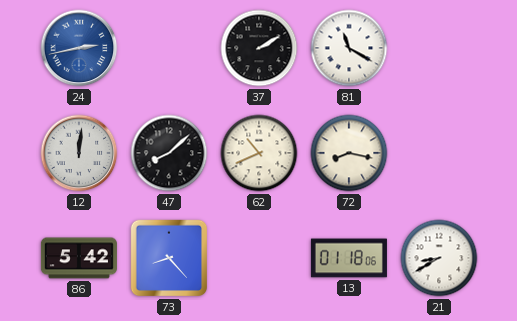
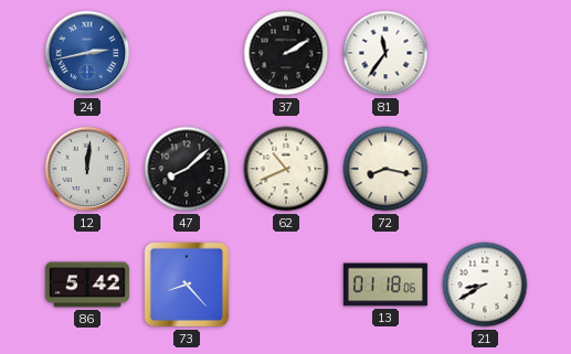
81: 11:20 -> 11:36 (385, 53)
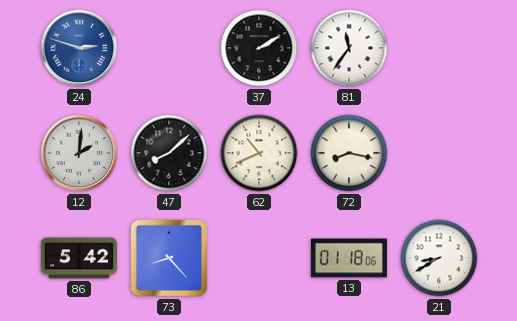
24: 2:43 -> 2:48 (79, 48)
12: 12:01 -> 2:01 (79, 153)
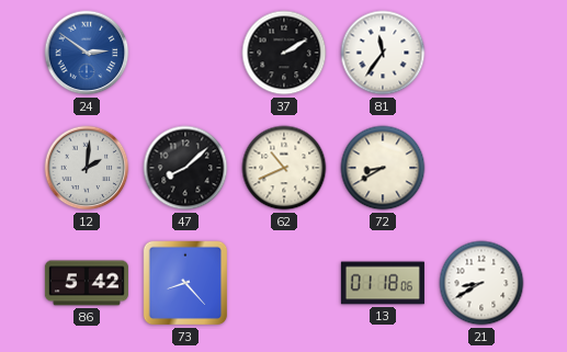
24: 2:48 -> 2:51 (87, 53)
72: 8:17 -> 8:40 (383, 168)
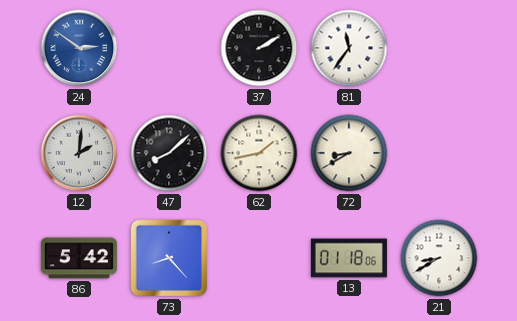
62: 10:41 -> 1:43 (259, 153)
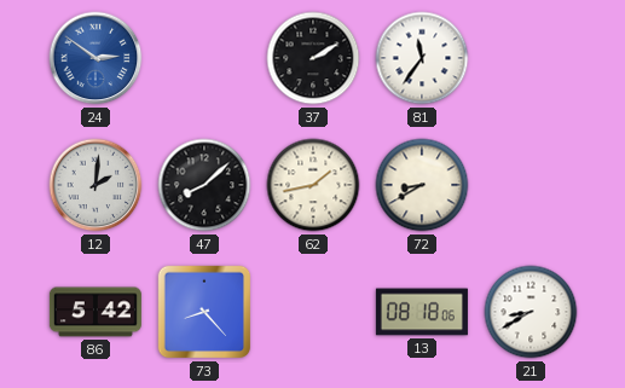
13: 01:18 -> 08:18 (422, 312)
